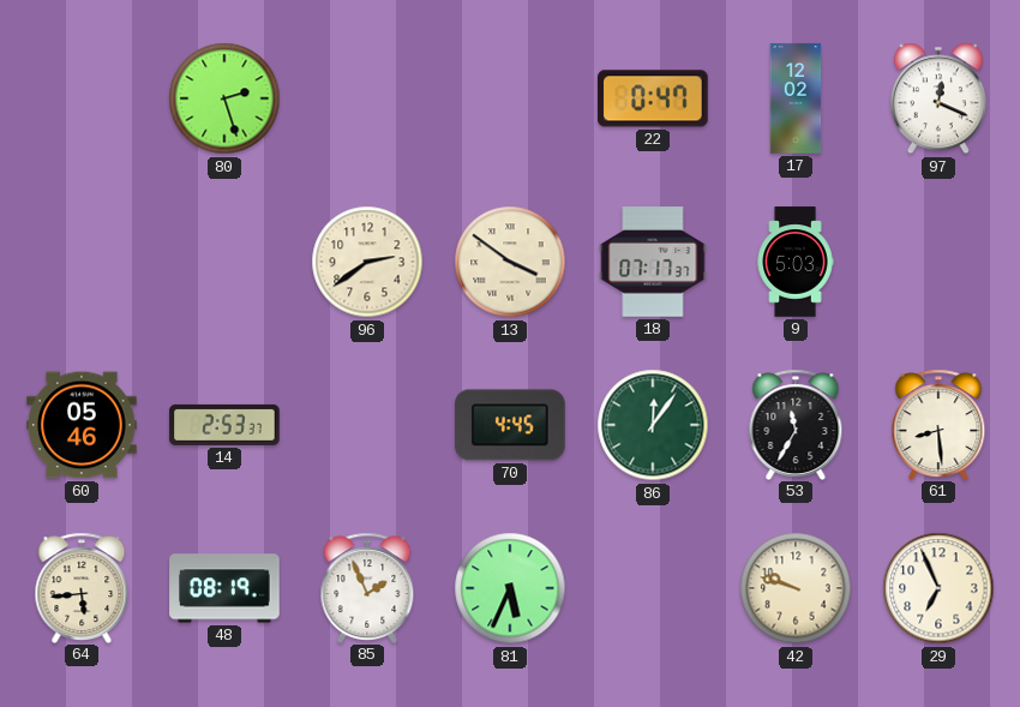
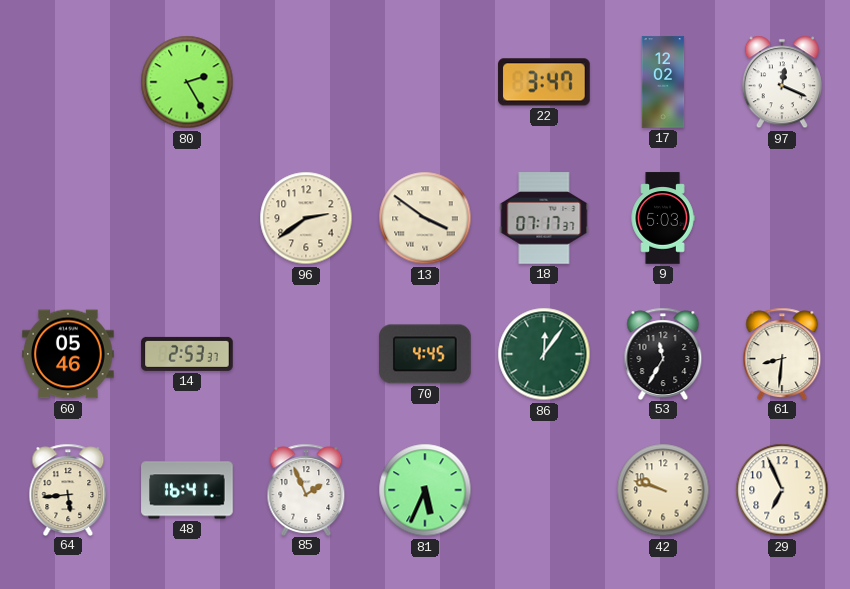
80: 2:27 -> 2:25 (187, 82)
22: 0:47 -> 3:47 (544, 82)
61: 8:29 -> 8:31 (782, 353)
48: 08:19 -> 16:41 (187, 490)
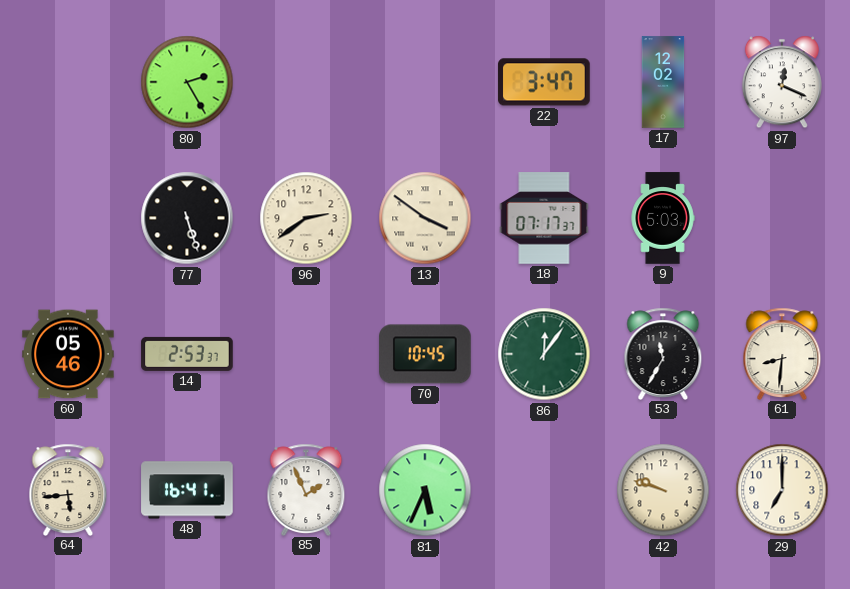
77: none -> 5:27 (187, 218)
70: 4:45 -> 10:45 (425, 354)
29: 6:56 -> 7:00 (782, 490)
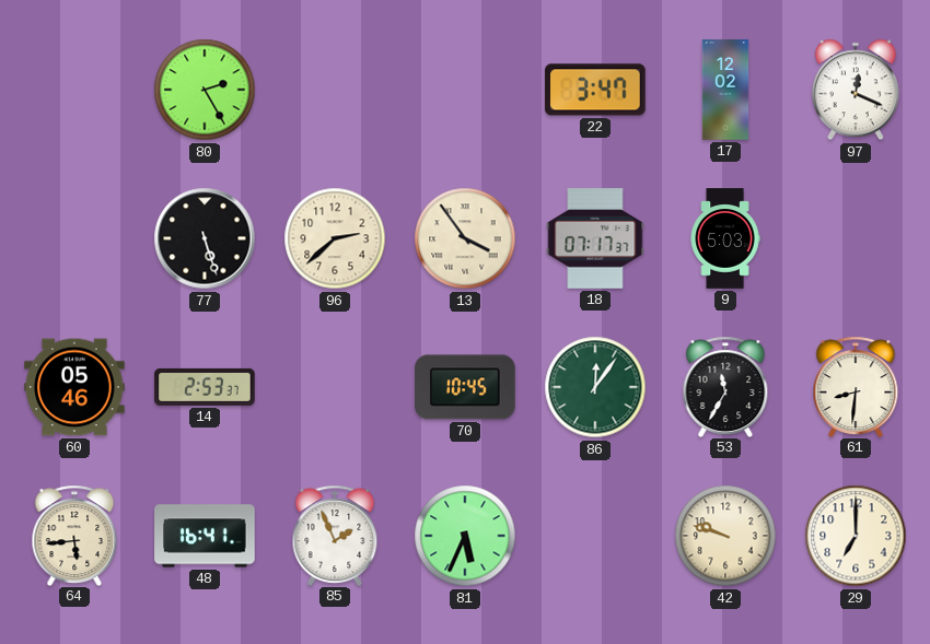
96: 2:39 -> 2:38 (335, 238)
13: 3:51 -> 3:54 (465, 238)
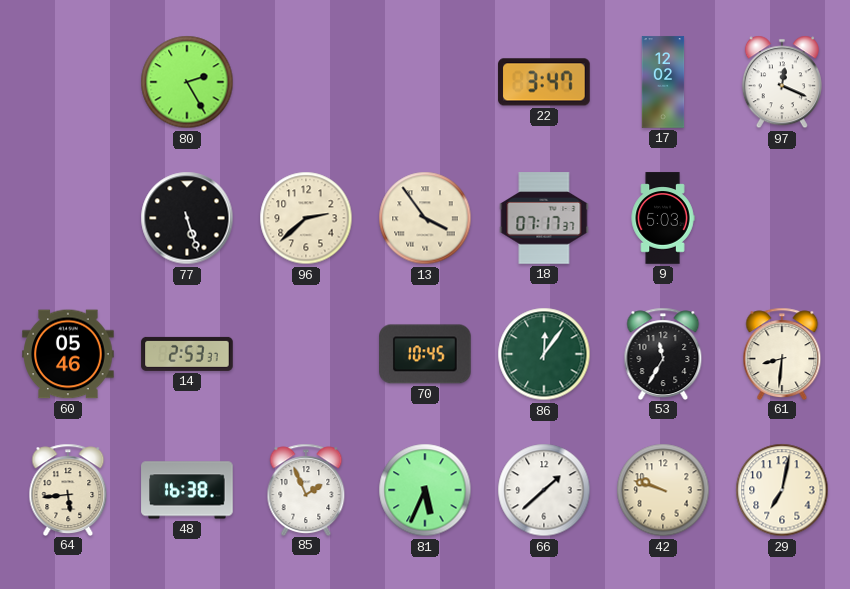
48: 16:41 -> 16:38 (187, 490)
66: none -> 1:38 (544, 490)
29: 7:00 -> 7:02 (782, 490)
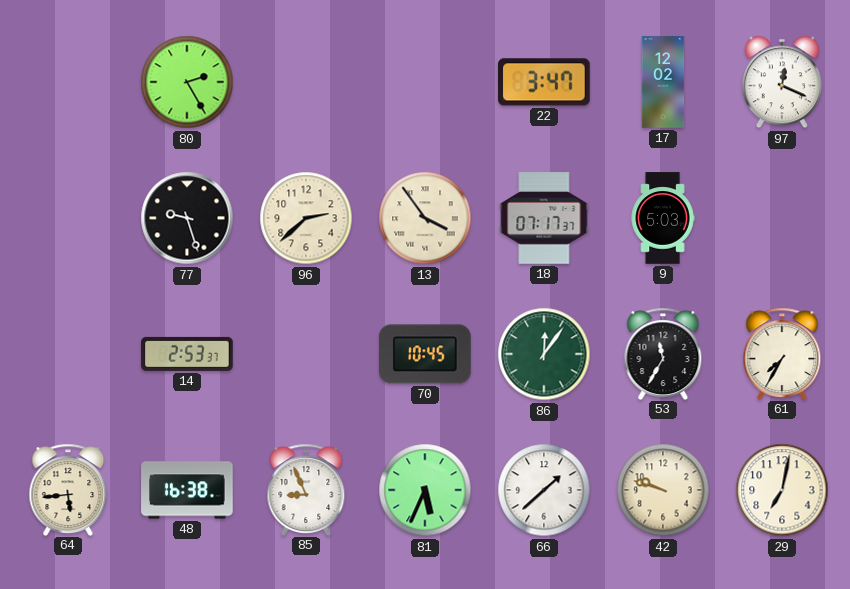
77: 5:27 -> 9:27 (187, 218)
60: 05:46 -> none (68, 354)
61: 8:31 -> 7:35 (782, 353)
85: 1:56 -> 8:56 (306, 489)
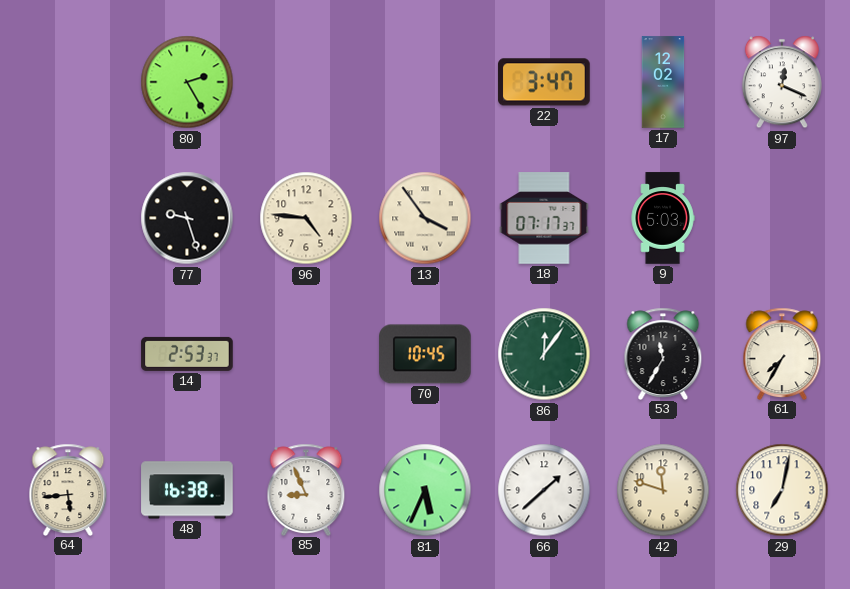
96: 2:38 -> 4:46 (306, 218)
42: 9:48 -> 11:48 (663, 490)
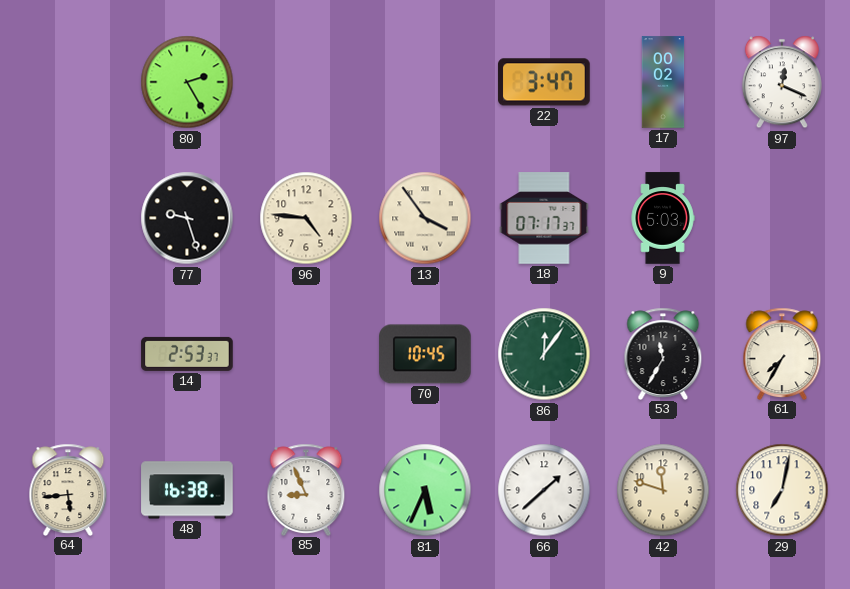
17: 12:02 -> 00:02 (663, 82)
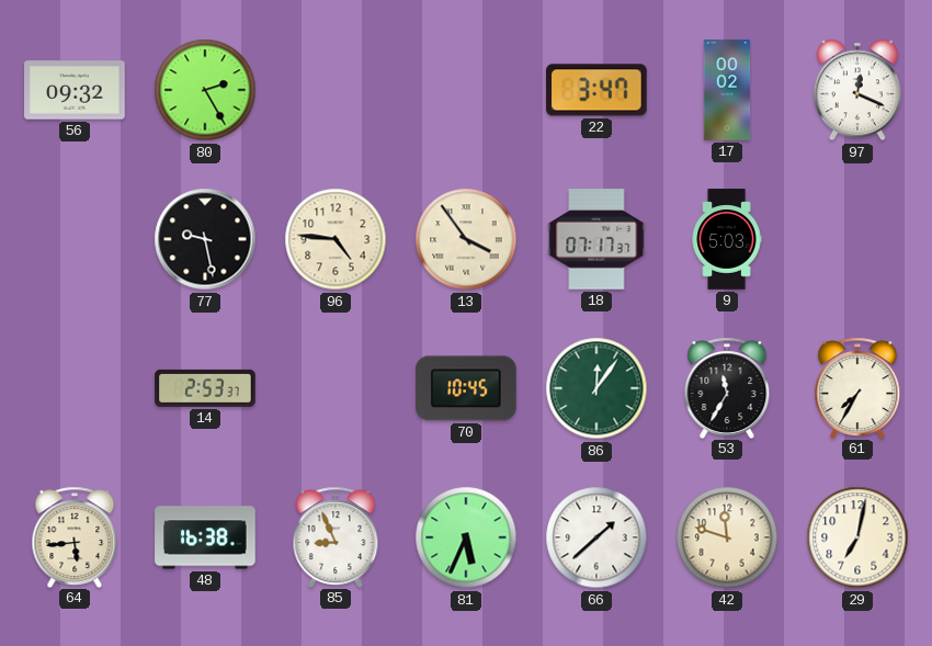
56: none -> 09:32 (75, 90)
77: 9:27 -> 9:28 (205, 239)
